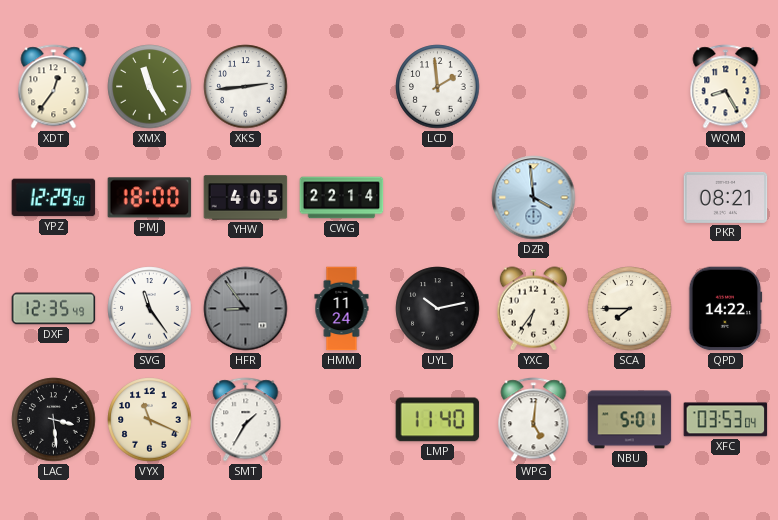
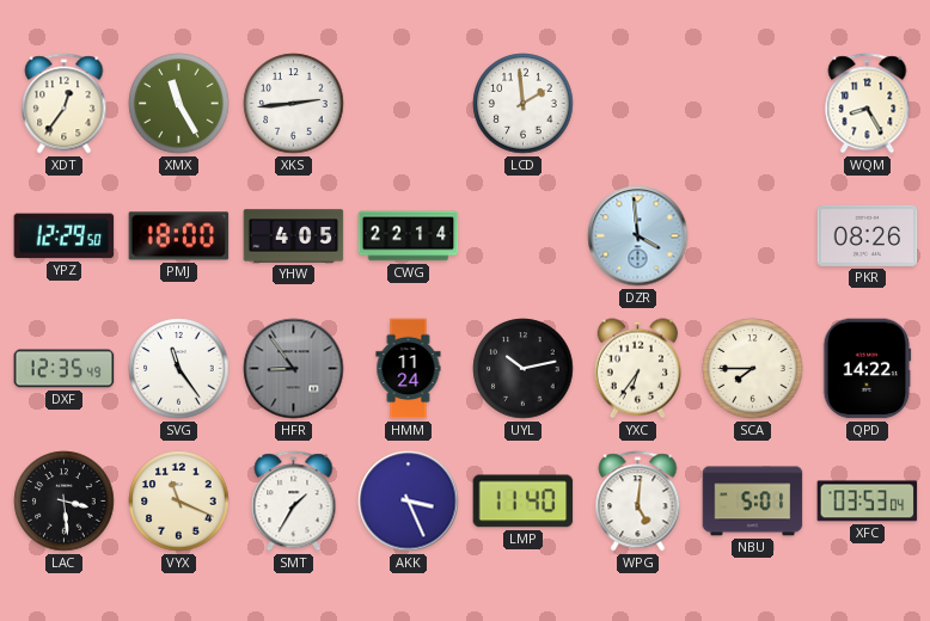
PKR: 08:21 -> 08:26 (868, 235)
AKK: none -> 3:26 (409, 502)
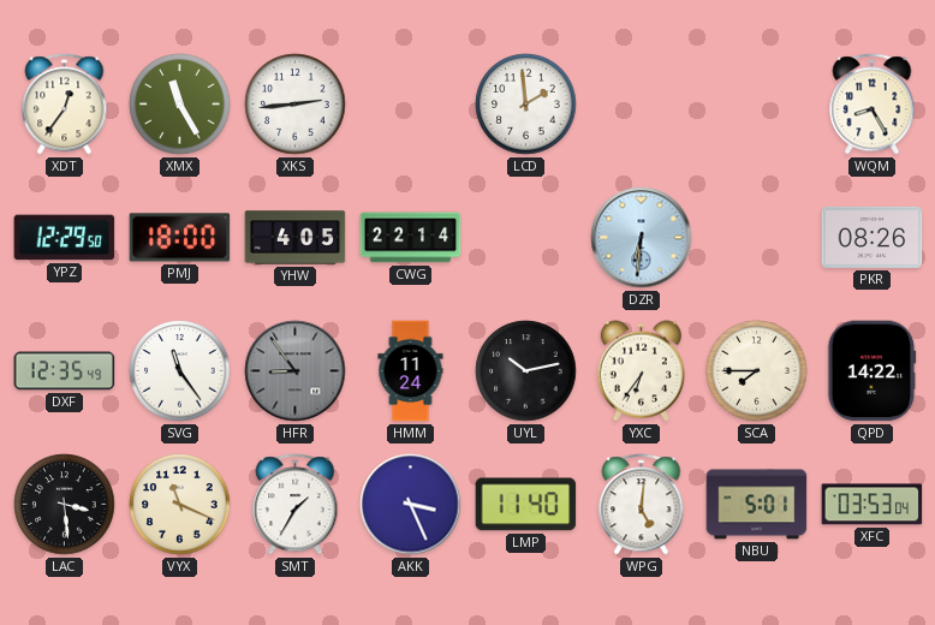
DZR: 3:59 -> 6:31 (642, 238)
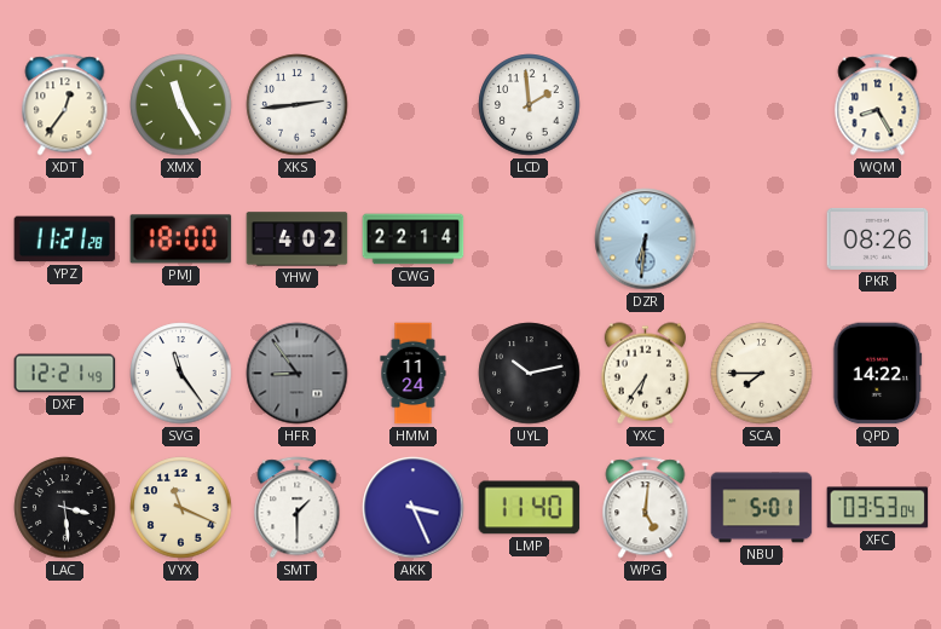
YPZ: 12:29 -> 11:21 (65, 240)
YHW: 4:05 -> 4:02 (298, 240)
DXF: 12:35 -> 12:21 (65, 374)
SMT: 1:35 -> 1:30 (298, 508)
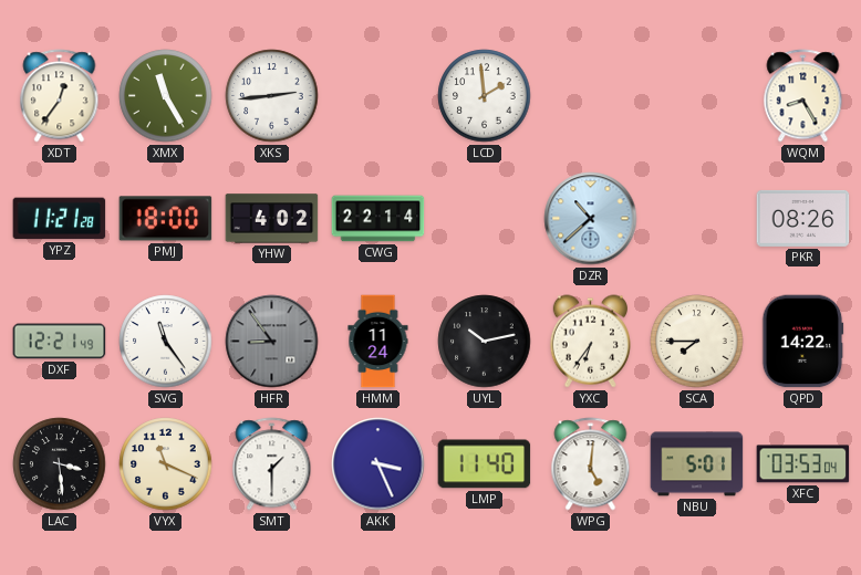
DZR: 6:31 -> 10:38 (591, 219)
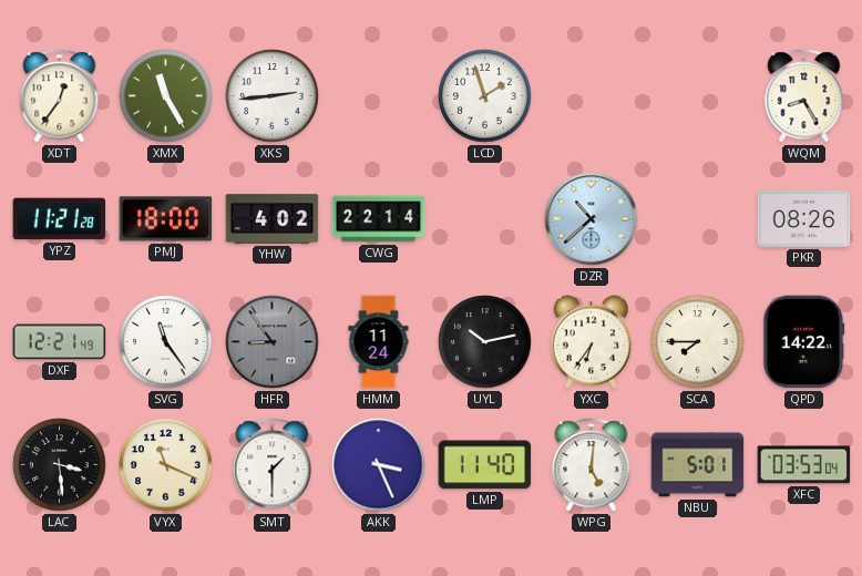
LCD: 1:59 -> 1:57 (485, 96)
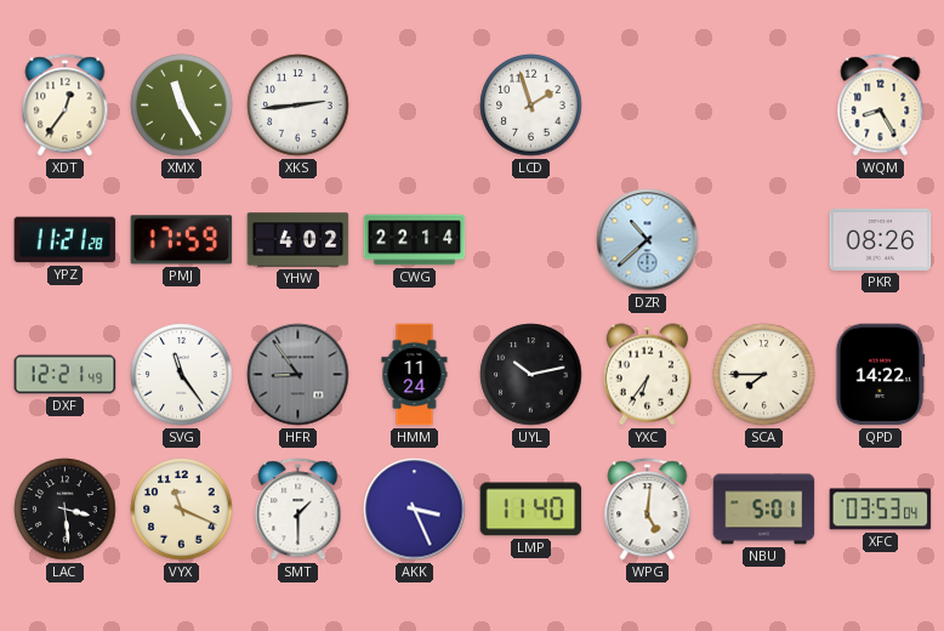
PMJ: 18:00 -> 17:59 (182, 240)
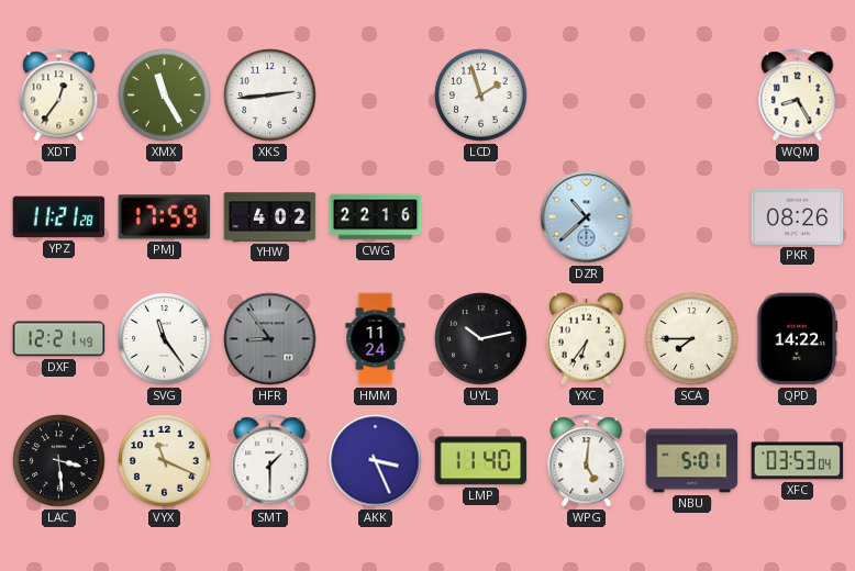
CWG: 22:14 -> 22:16 (376, 217)
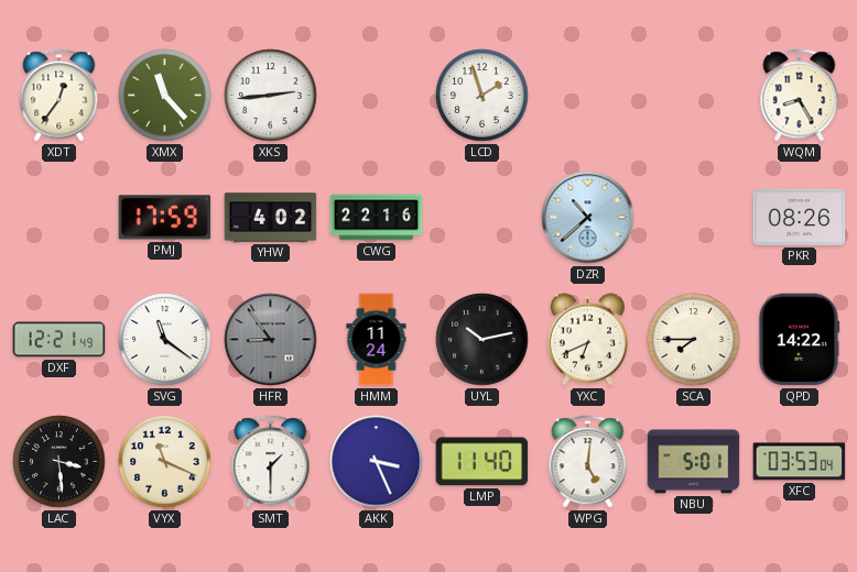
XMX: 11:25 -> 11:23 (165, 96)
YPZ: 11:21 -> none (59, 217)
SVG: 11:24 -> 11:21 (165, 340)
YXC: 6:36 -> 6:41 (587, 340)
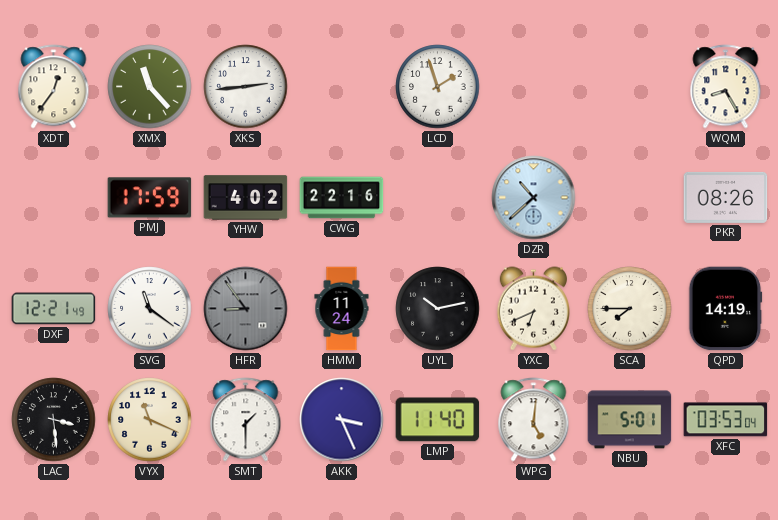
QPD: 14:22 -> 14:19 (725, 309)
